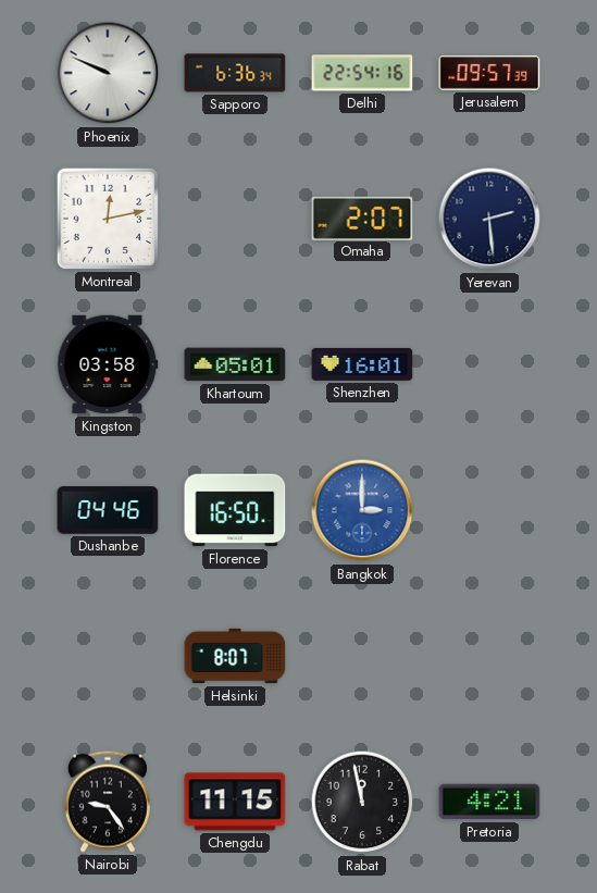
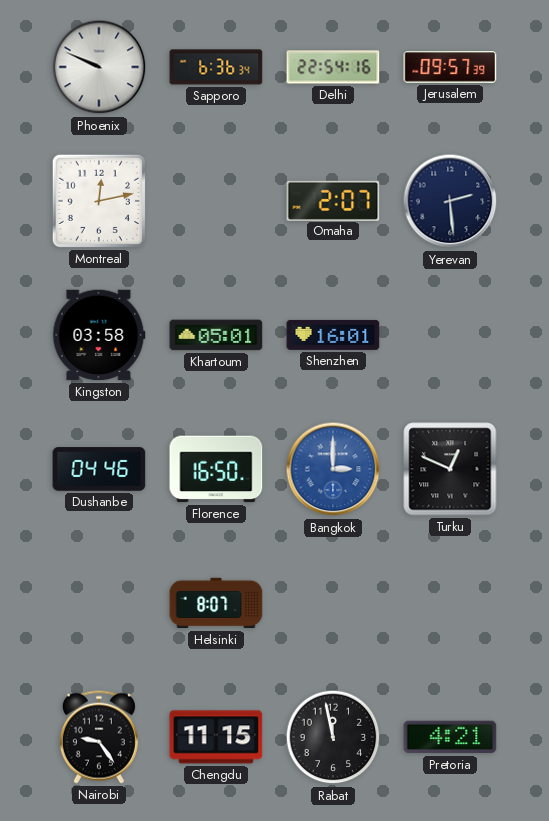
Turku: none -> 12:49 (450, 469)
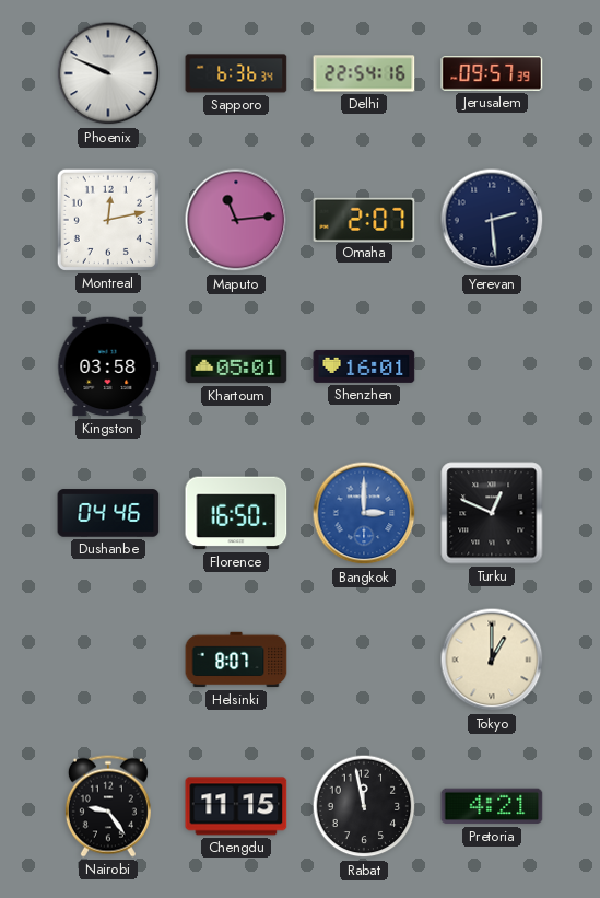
Maputo: none -> 11:14 (236, 220)
Tokyo: none -> 1:00 (492, 660)
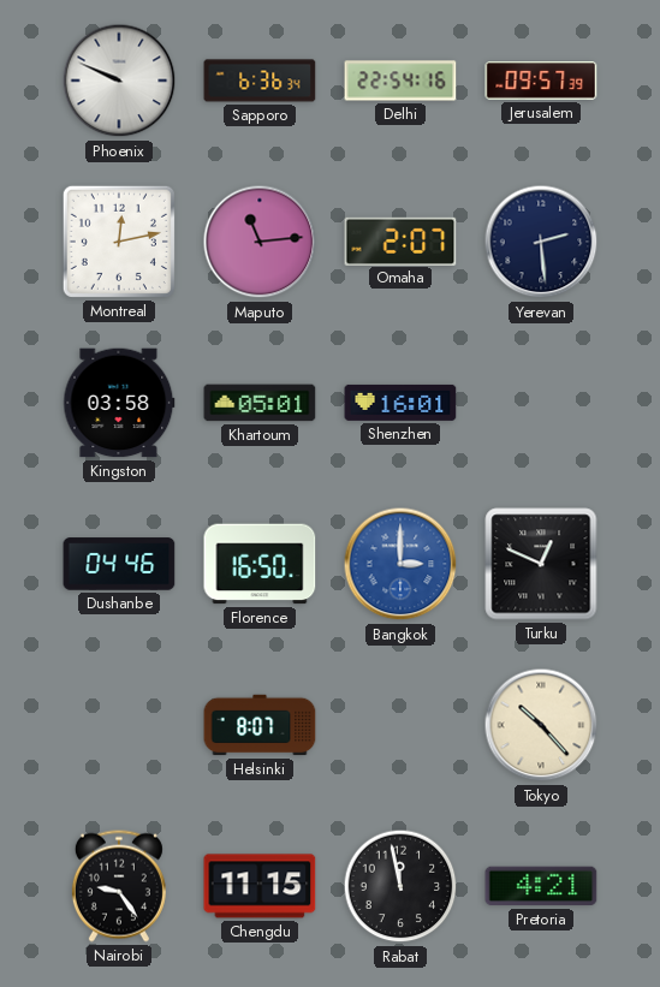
Tokyo: 1:00 -> 10:23 (541, 725)
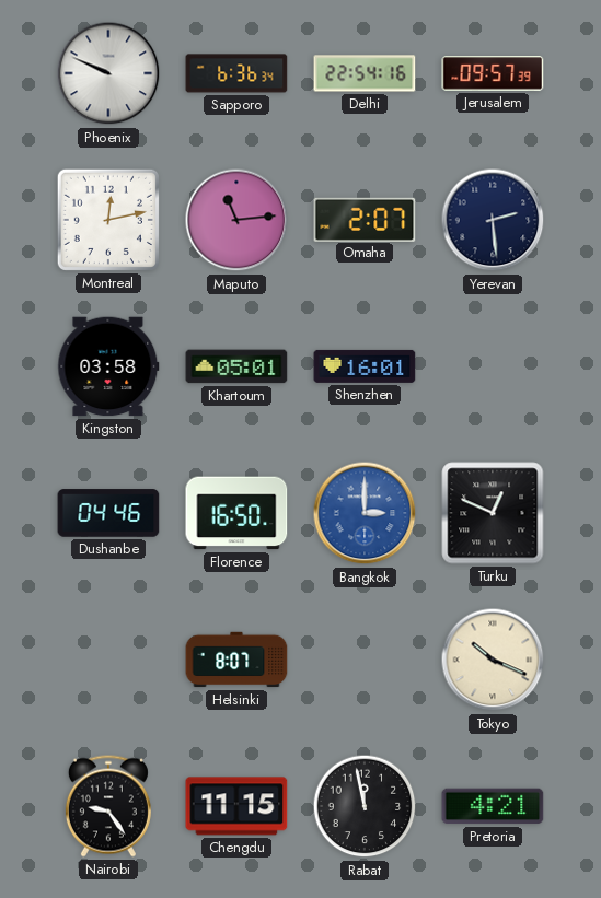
Tokyo: 10:23 -> 10:19 (493, 660)
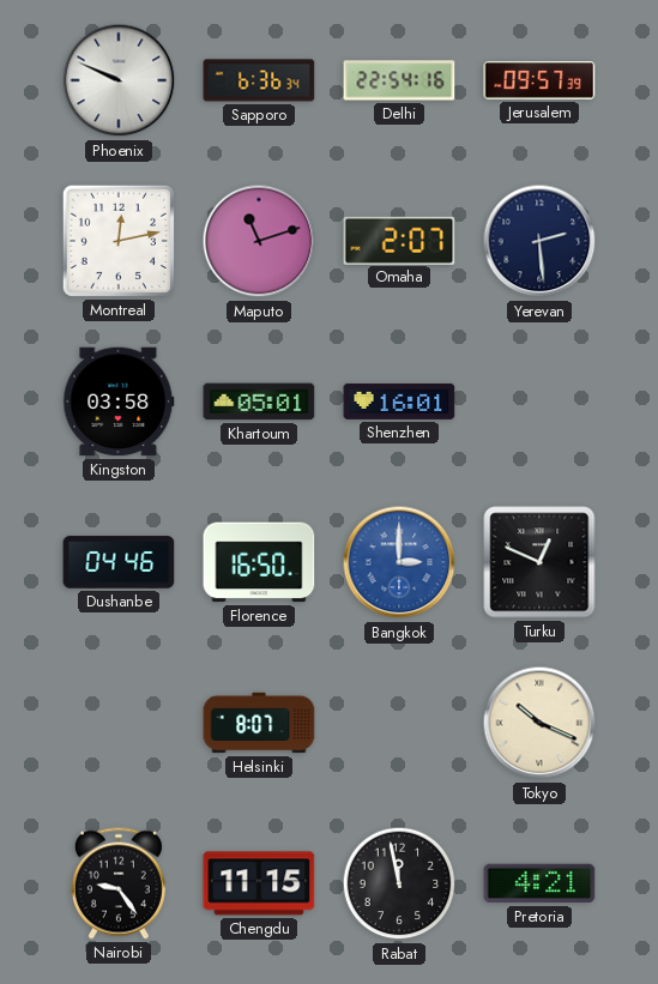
Maputo: 11:14 -> 11:12 (259, 241)
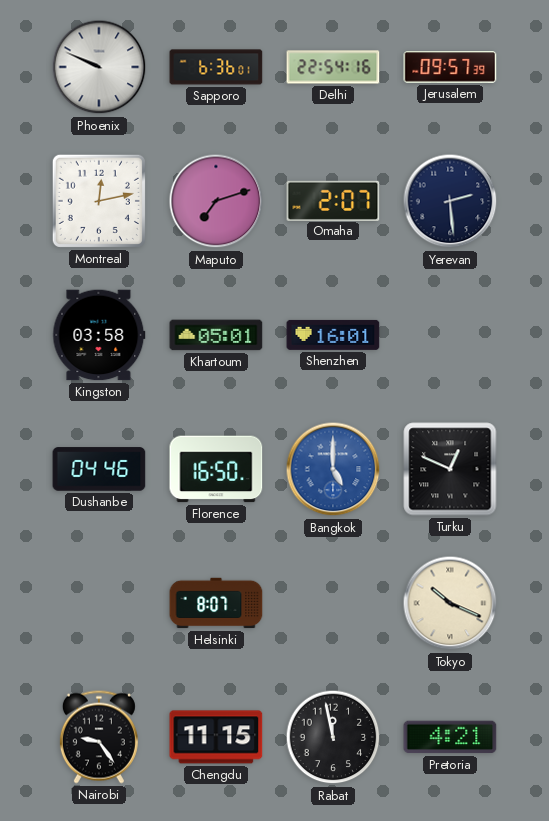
Sapporo: 6:36:34 -> 6:36:01 (216, 67)
Maputo: 11:12 -> 7:12 (216, 201)
Bangkok: 3:00 -> 5:00 (333, 469)
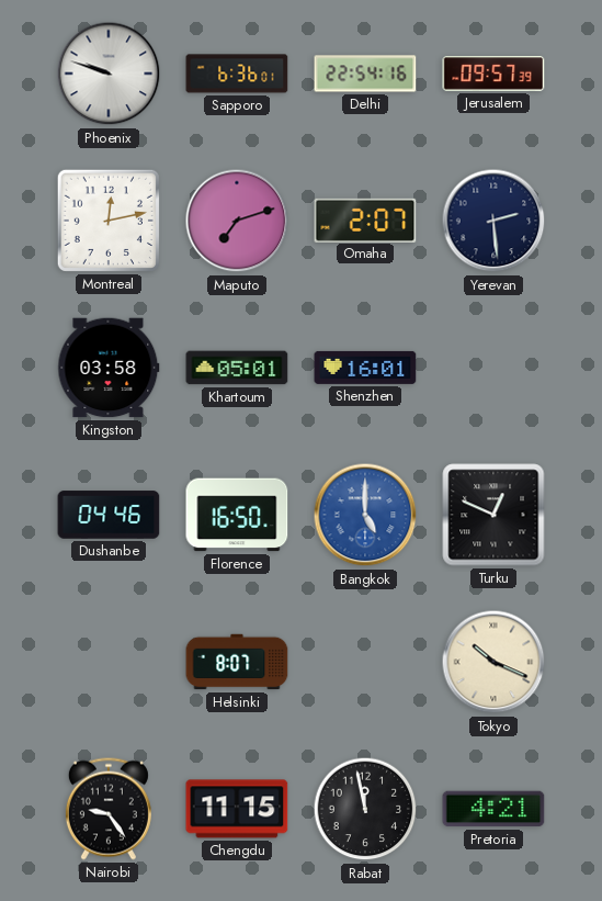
Phoenix: 9:49 -> 9:48 (109, 74)
